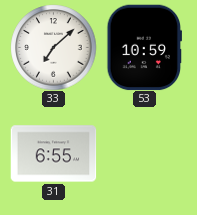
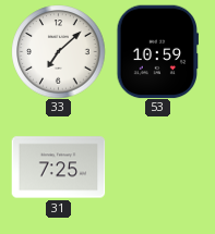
31: 6:55 -> 7:25 (58, 168)
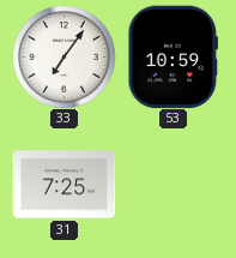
33: 7:08 -> 7:06 (63, 56)
